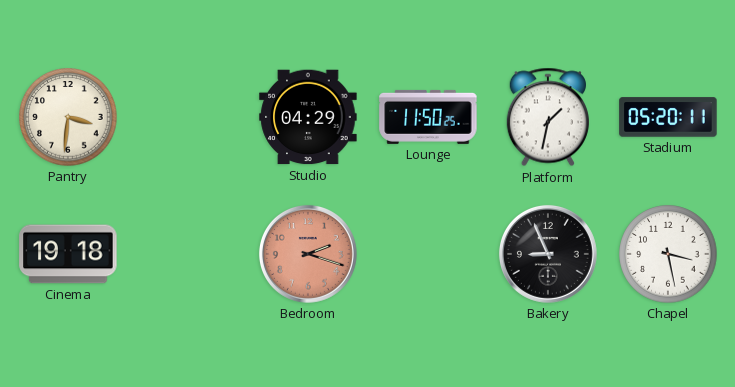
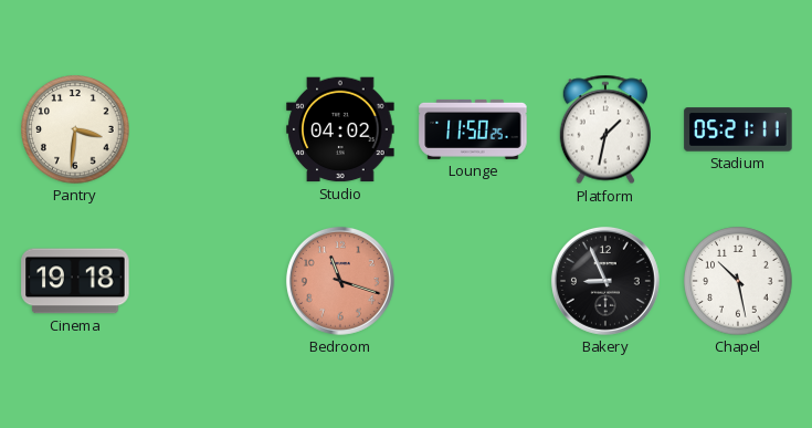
Studio: 04:29 -> 04:02 (340, 129)
Stadium: 05:20 -> 05:21 (738, 129)
Bedroom: 2:18 -> 11:18 (340, 281)
Chapel: 3:28 -> 10:28 (738, 281)
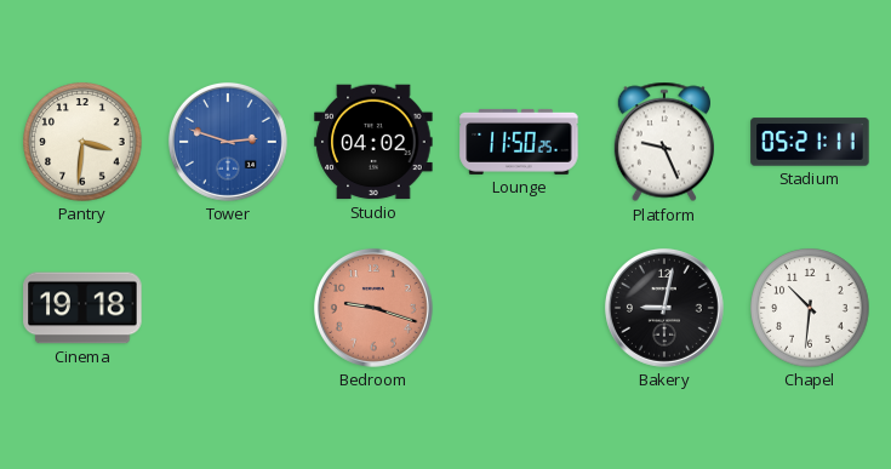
Tower: none -> 2:48 (228, 142)
Platform: 1:32 -> 9:26 (664, 142)
Bedroom: 11:18 -> 9:18 (373, 308)
Bakery: 8:56 -> 9:02 (664, 308)
Chapel: 10:28 -> 10:31 (810, 308)
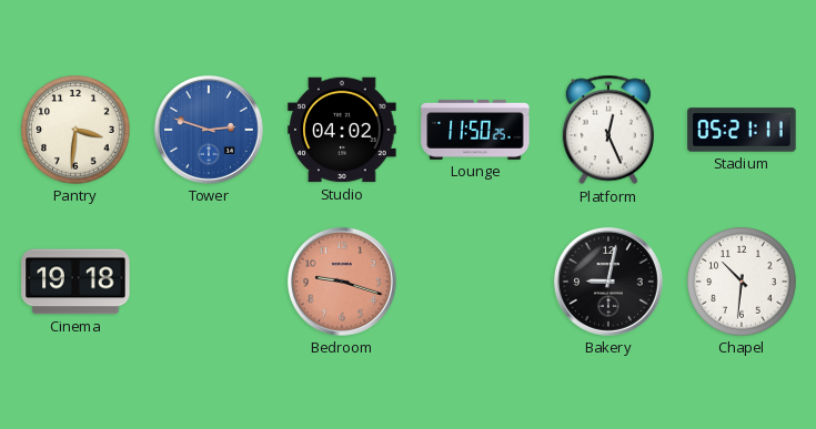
Platform: 9:26 -> 12:26 (608, 130)
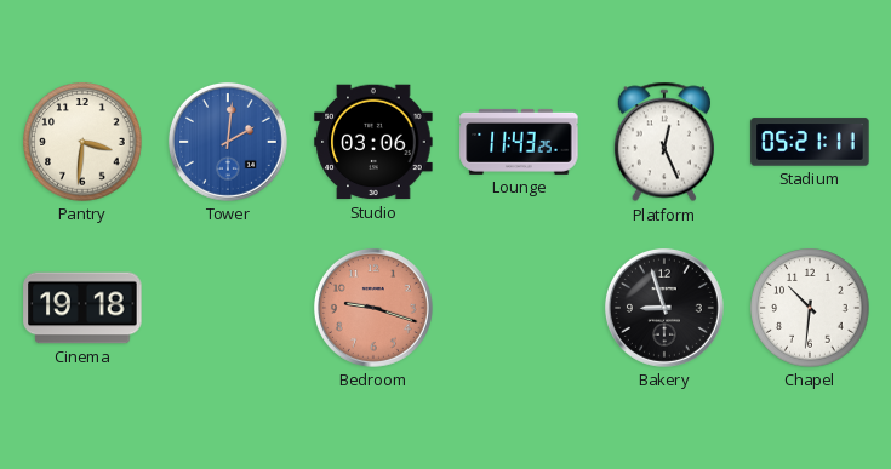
Tower: 2:48 -> 2:01 (228, 142)
Studio: 04:02 -> 03:06 (373, 142)
Lounge: 11:50 -> 11:43 (519, 142)
Bakery: 9:02 -> 8:57 (664, 308)
